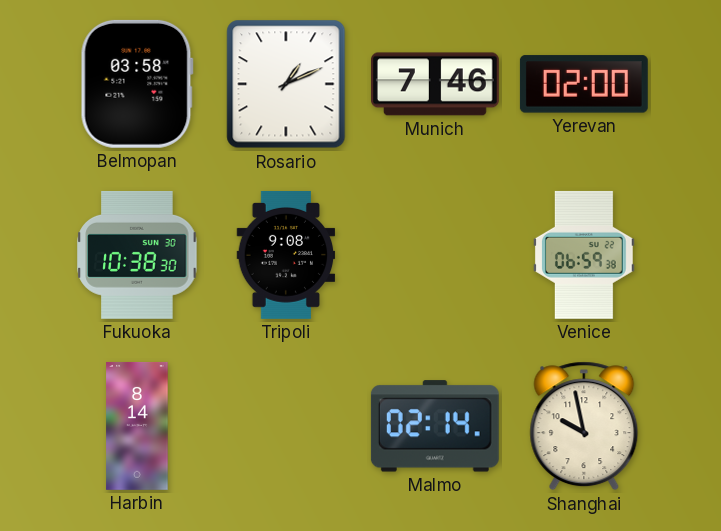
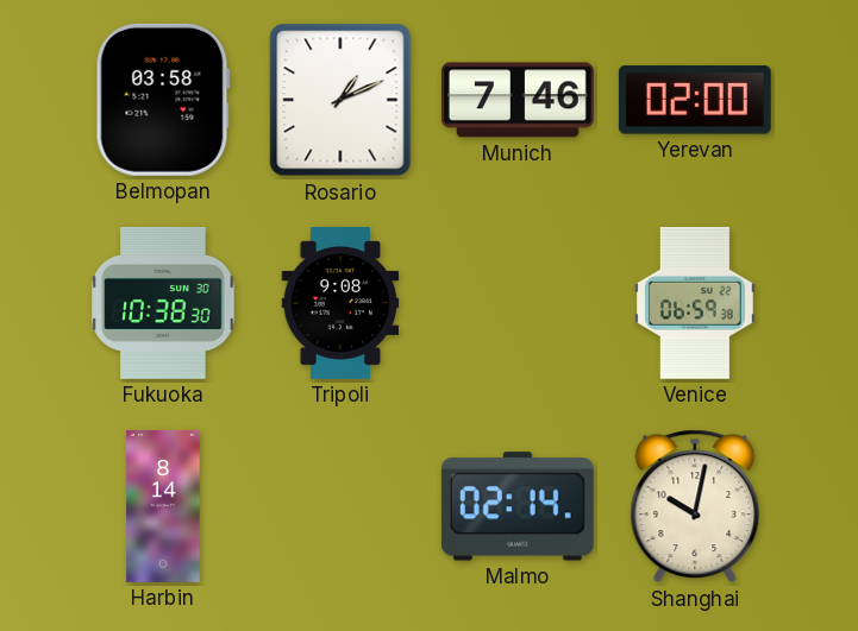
Shanghai: 9:58 -> 10:02 (695, 506)
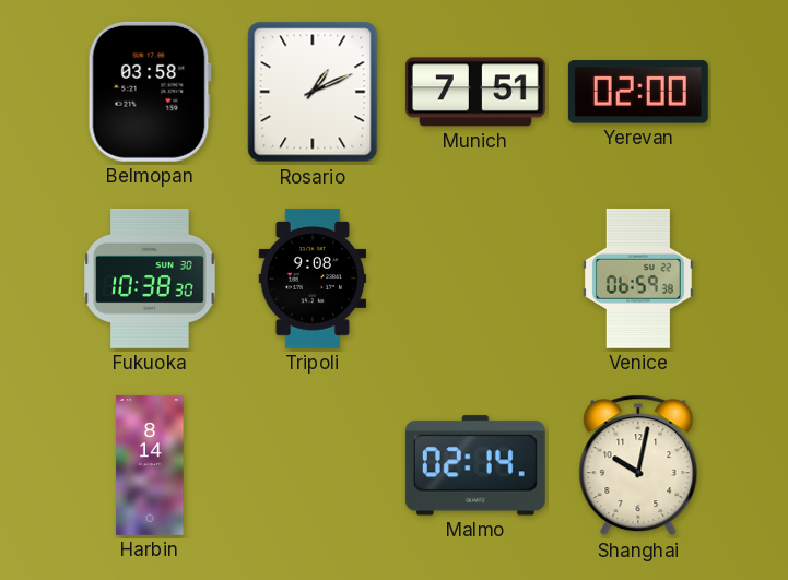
Munich: 7:46 -> 7:51 (475, 92)
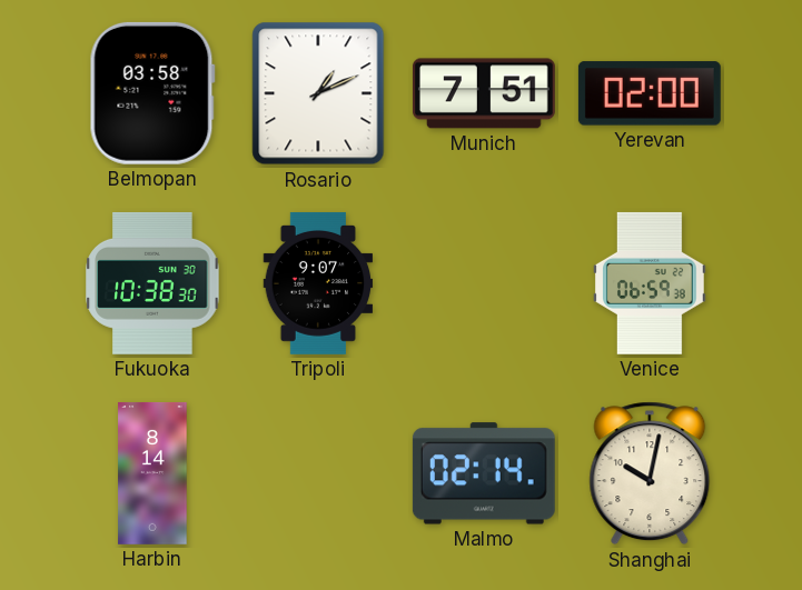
Tripoli: 9:08 -> 9:07 (318, 283)
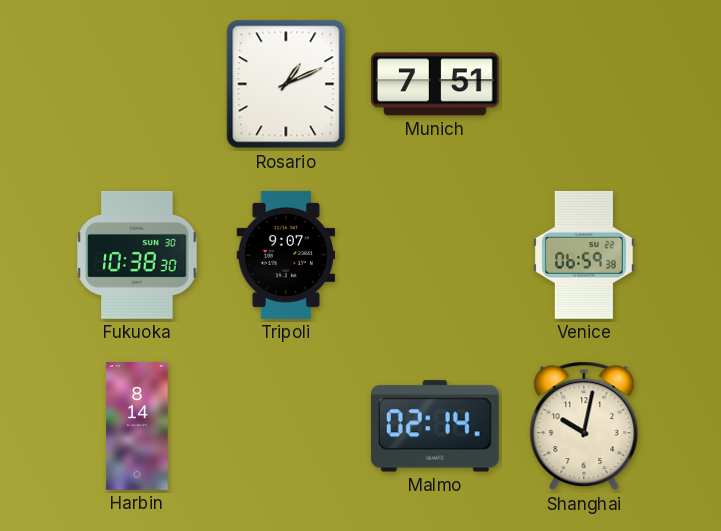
Belmopan: 03:58 -> none (152, 93)
Yerevan: 02:00 -> none (650, 93)
